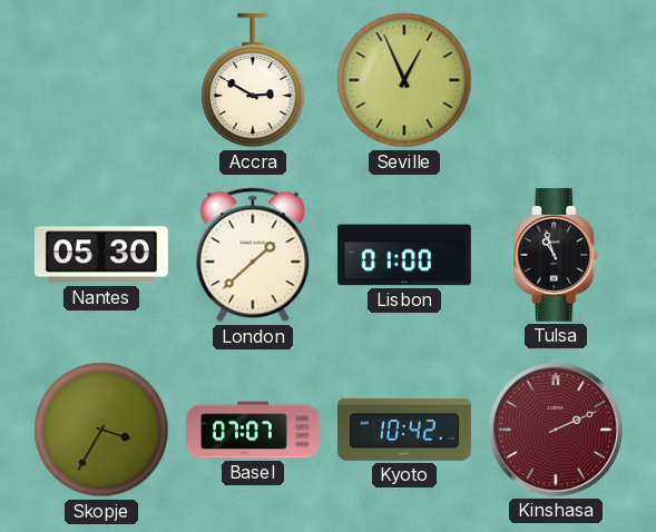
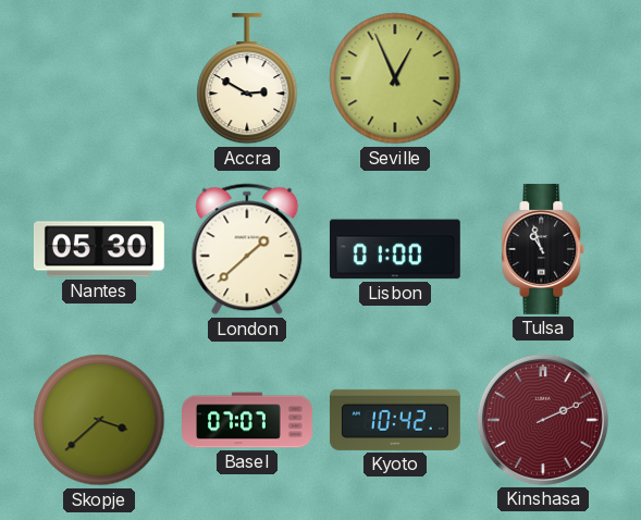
Skopje: 3:35 -> 3:38 (99, 420)
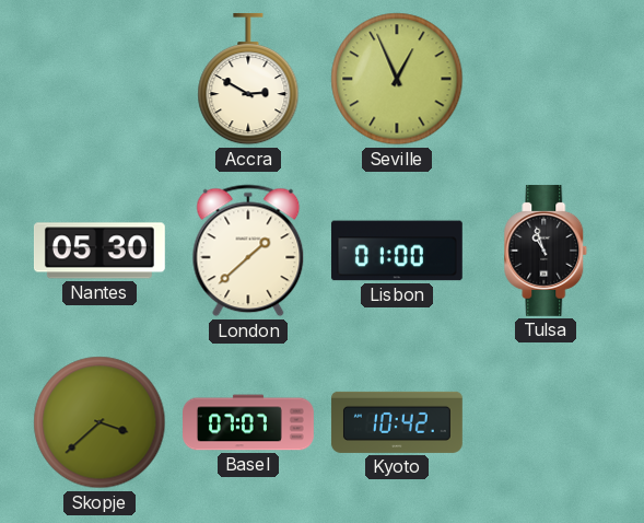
Kinshasa: 2:11 -> none (543, 420)
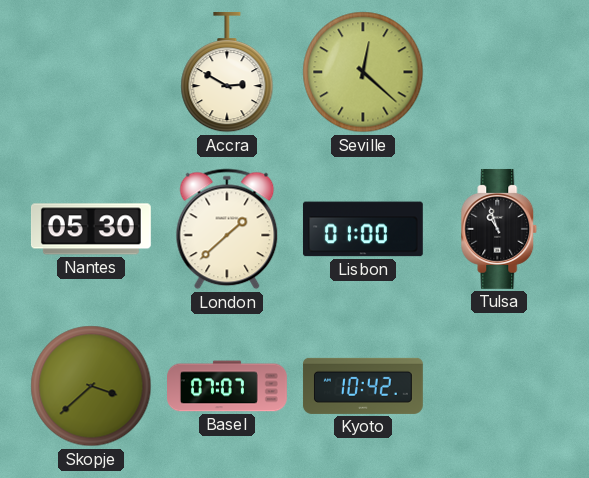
Seville: 12:56 -> 12:22 (363, 72)
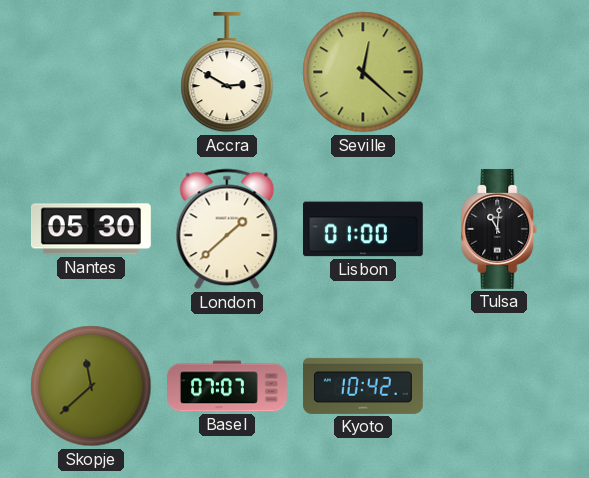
Tulsa: 10:57 -> 11:01 (499, 229)
Skopje: 3:38 -> 11:38 (91, 386)
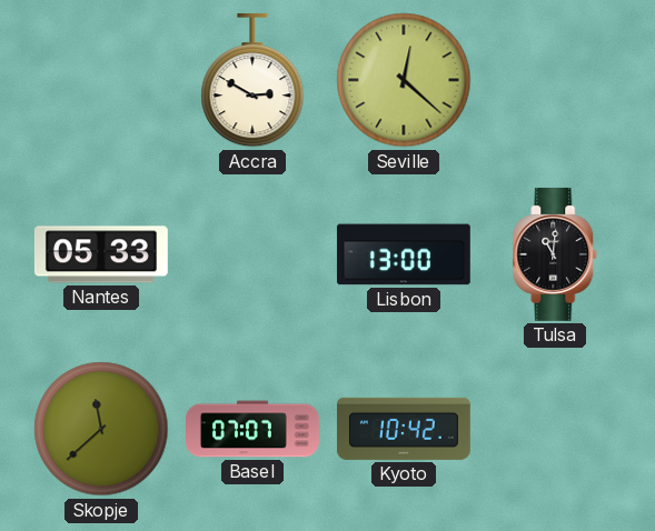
Nantes: 05:30 -> 05:33 (101, 254)
London: 1:38 -> none (227, 229)
Lisbon: 01:00 -> 13:00 (404, 254)
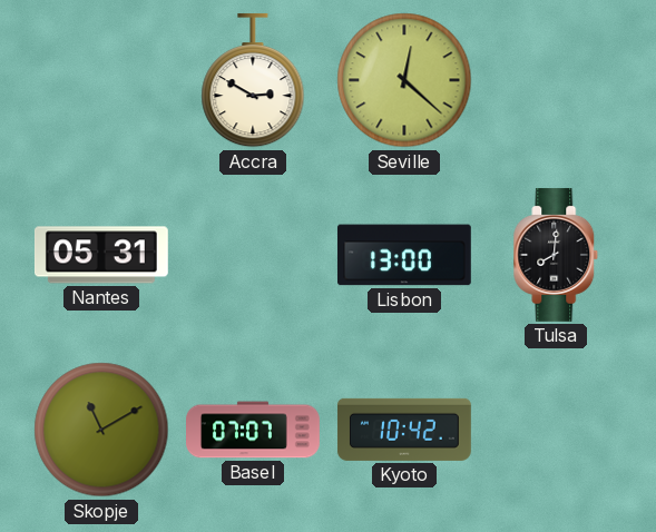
Nantes: 05:33 -> 05:31 (101, 255)
Tulsa: 11:01 -> 8:01 (556, 255)
Skopje: 11:38 -> 11:10 (101, 430)
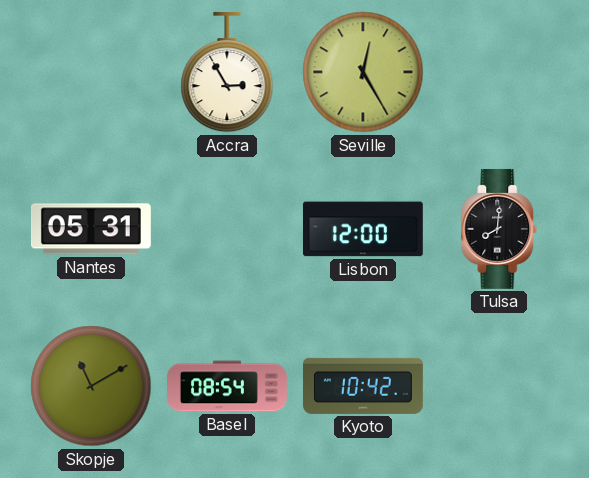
Accra: 2:50 -> 2:55 (227, 72)
Seville: 12:22 -> 12:25 (363, 72)
Lisbon: 13:00 -> 12:00 (363, 229)
Basel: 07:07 -> 08:54 (228, 386)
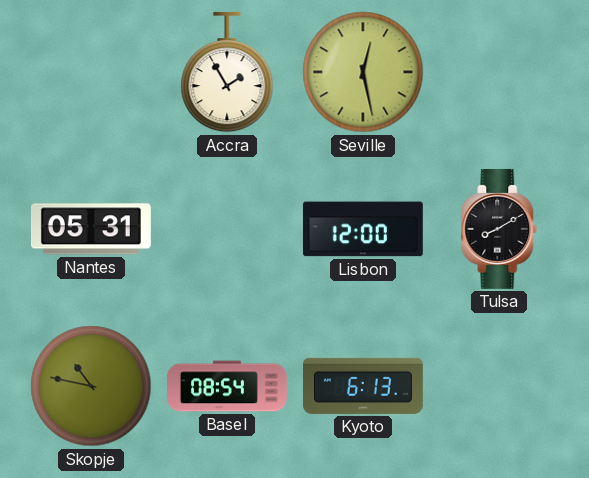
Accra: 2:55 -> 1:55 (227, 72)
Seville: 12:25 -> 12:28 (363, 72)
Tulsa: 8:01 -> 8:10 (499, 229)
Skopje: 11:10 -> 10:47 (91, 386)
Kyoto: 10:42 -> 6:13 (363, 386)
